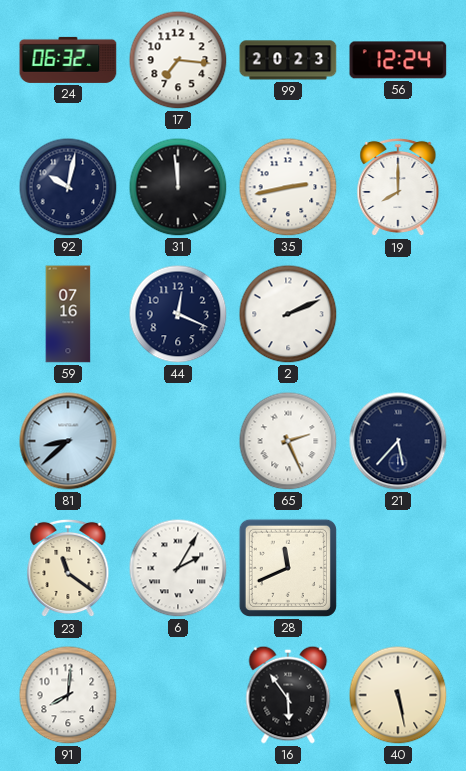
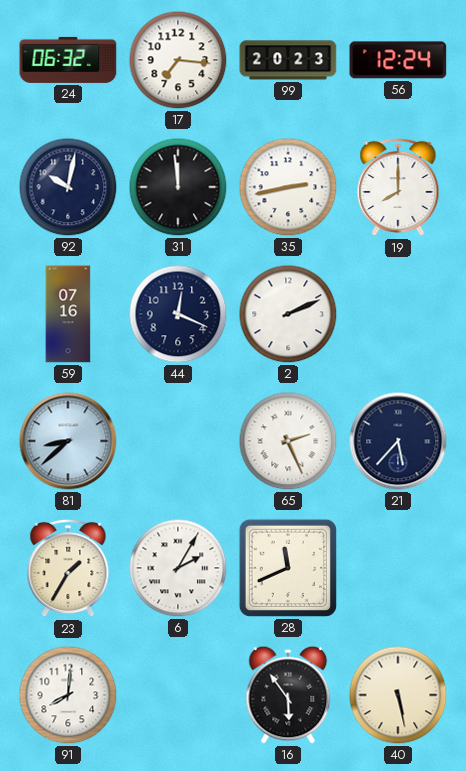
23: 11:21 -> 1:35 (68, 568)
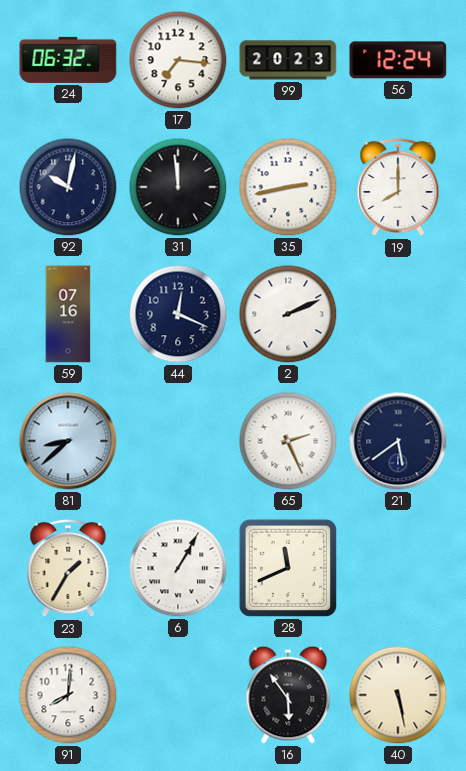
21: 5:37 -> 5:39 (398, 441)
6: 2:05 -> 1:05 (178, 568)
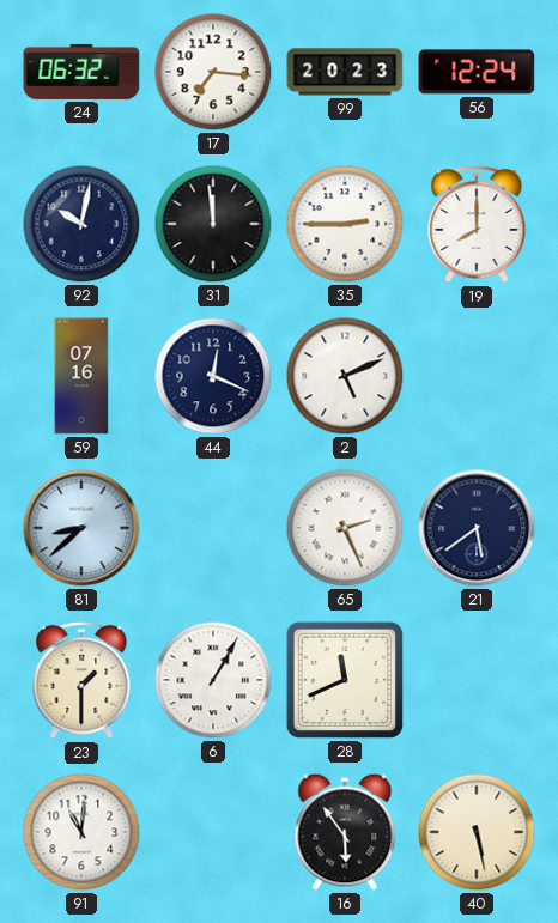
35: 2:43 -> 2:45 (345, 224)
2: 2:11 -> 5:11 (345, 376)
23: 1:35 -> 1:30 (81, 680)
91: 8:01 -> 11:01 (81, 832)
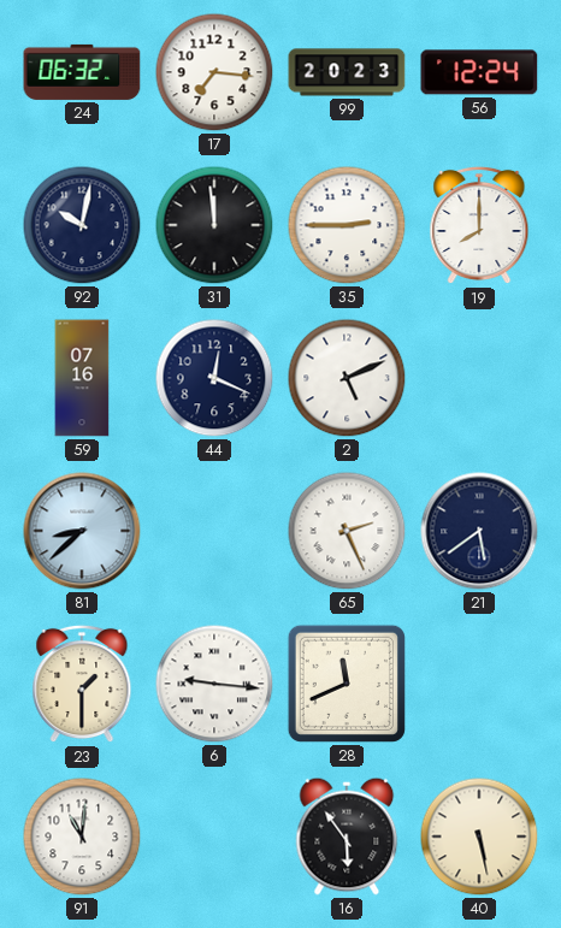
6: 1:05 -> 9:16 (214, 684)
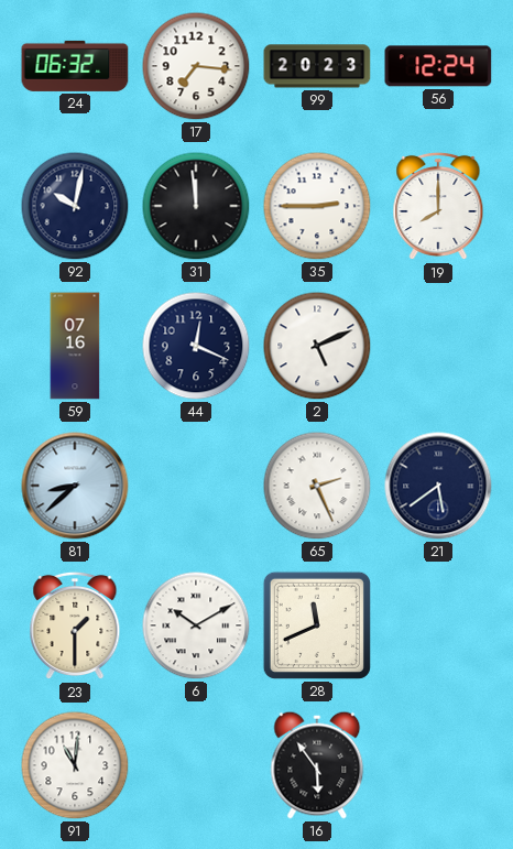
6: 9:16 -> 10:10 (196, 625)
40: 5:28 -> none (479, 837)
